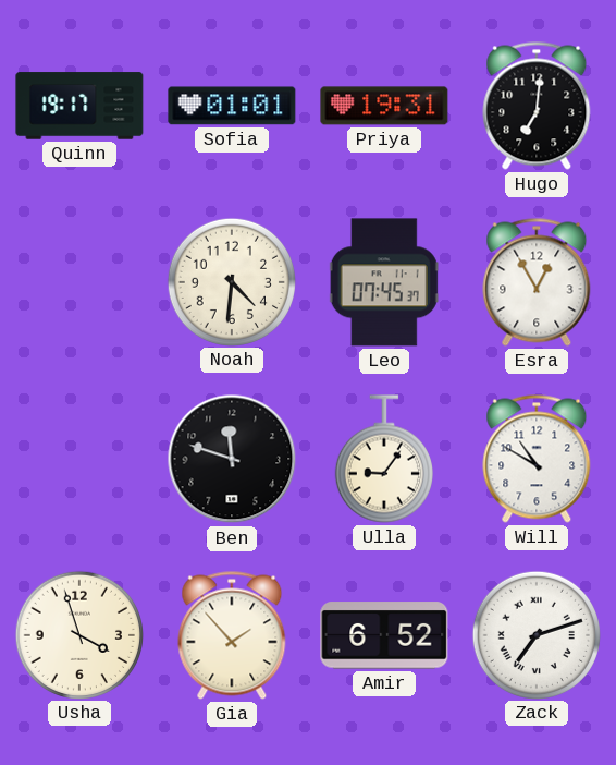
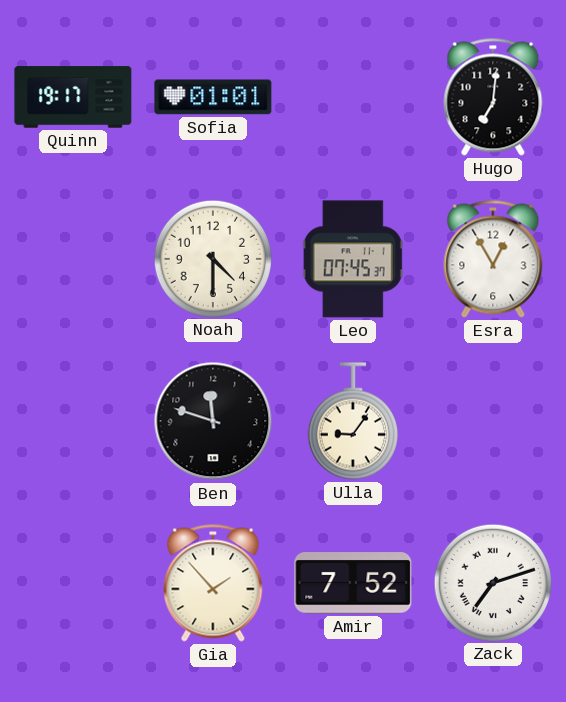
Priya: 19:31 -> none (384, 106)
Noah: 4:31 -> 4:30 (212, 258)
Will: 10:50 -> none (537, 459)
Usha: 3:57 -> none (78, 634)
Amir: 6:52 -> 7:52 (353, 583)
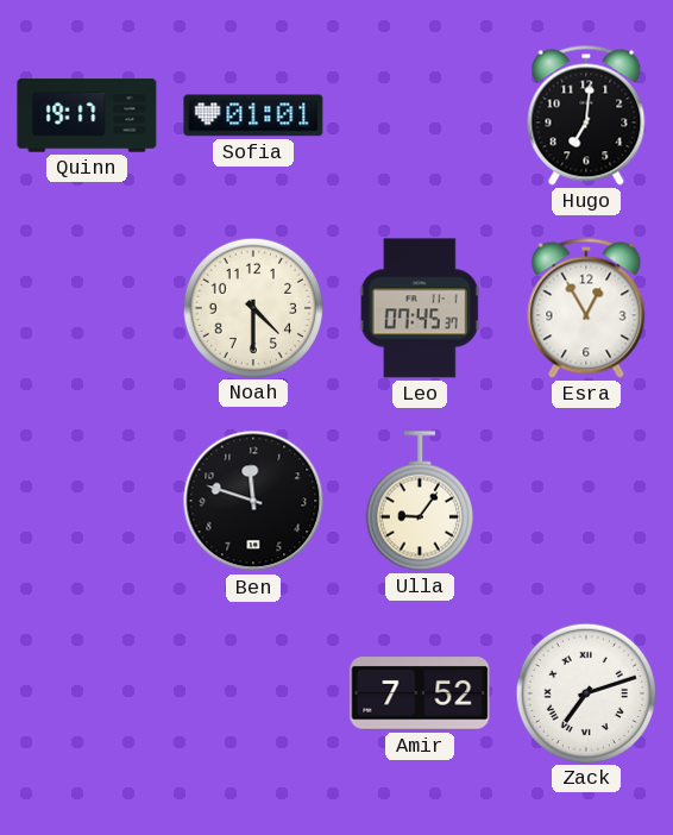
Gia: 1:53 -> none (213, 583)
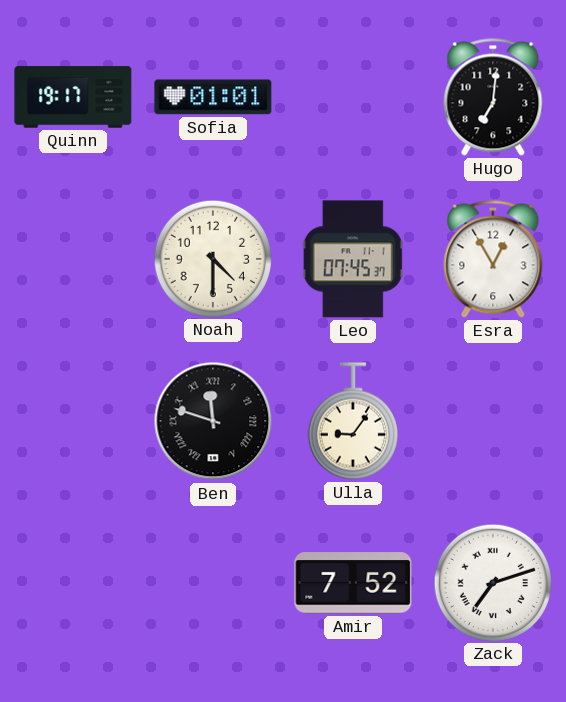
Ben numerals: Arabic -> Roman (213, 421)
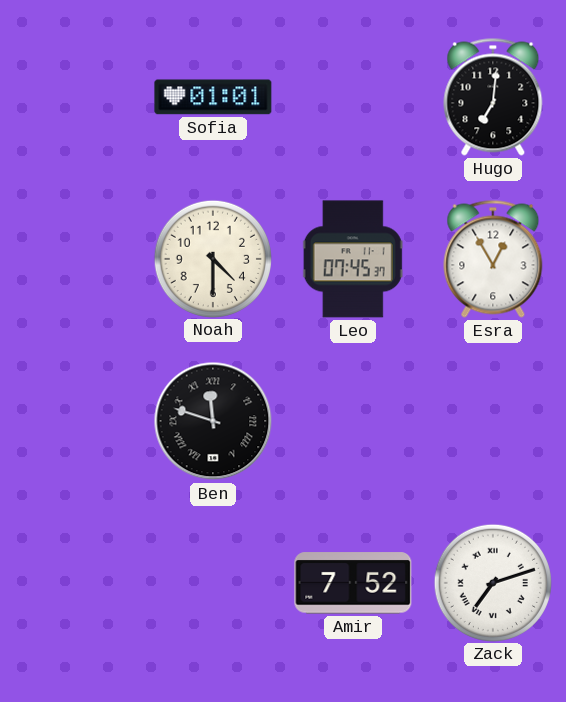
Quinn: 19:17 -> none (73, 97)
Ulla: 9:06 -> none (353, 421)
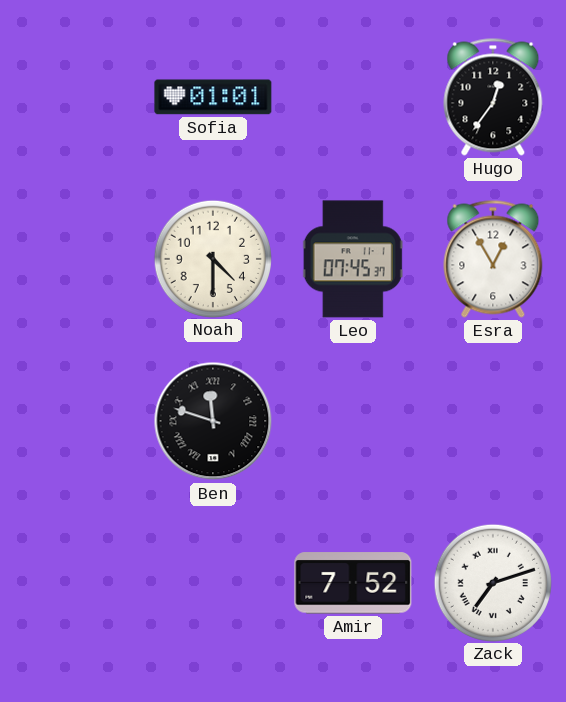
Hugo: 7:01 -> 12:36 (493, 97)
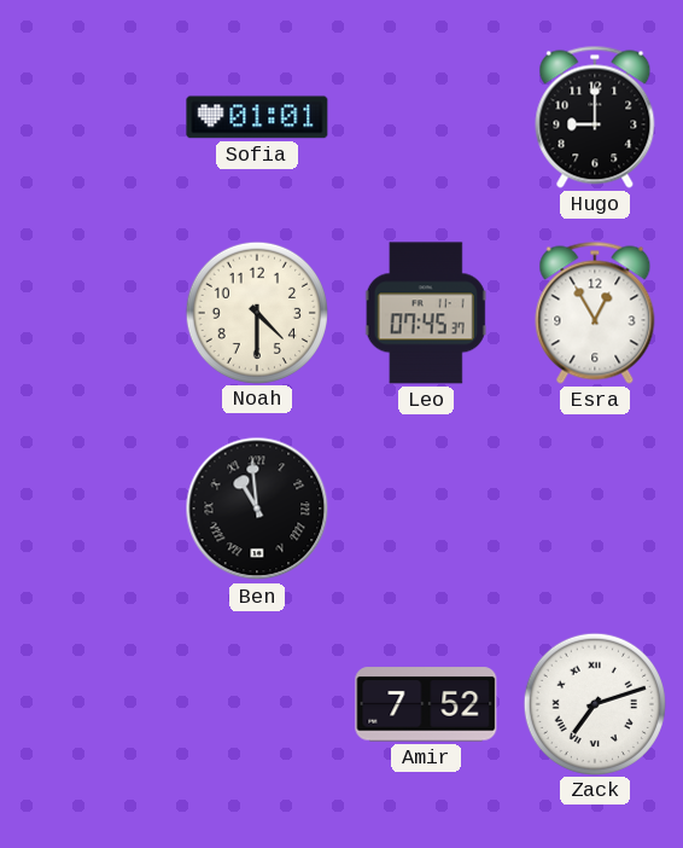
Hugo: 12:36 -> 9:00 (595, 117)
Ben: 11:48 -> 10:59 (257, 509)
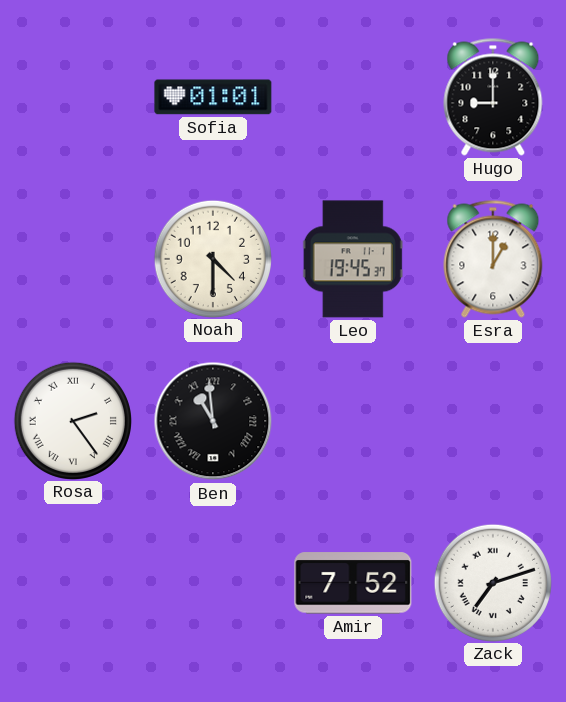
Leo: 07:45 -> 19:45 (353, 259)
Esra: 12:55 -> 1:00 (493, 259)
Rosa: none -> 2:24 (72, 420)
